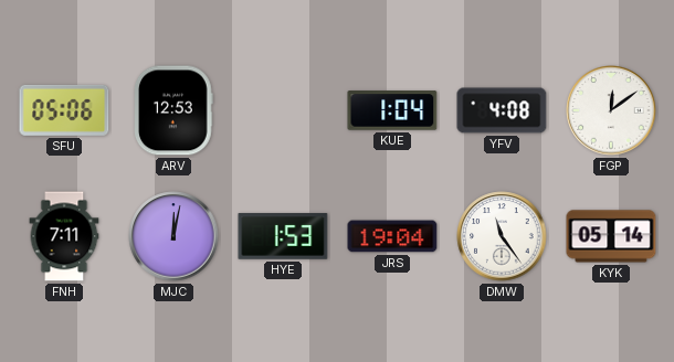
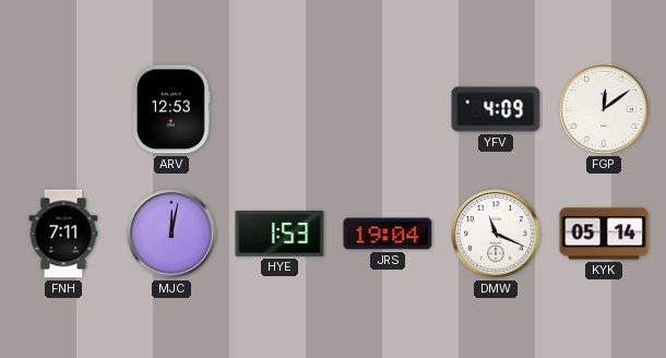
SFU: 05:06 -> none (64, 110)
KUE: 1:04 -> none (392, 110)
YFV: 4:08 -> 4:09 (496, 109)
DMW: 11:24 -> 11:19 (496, 234)
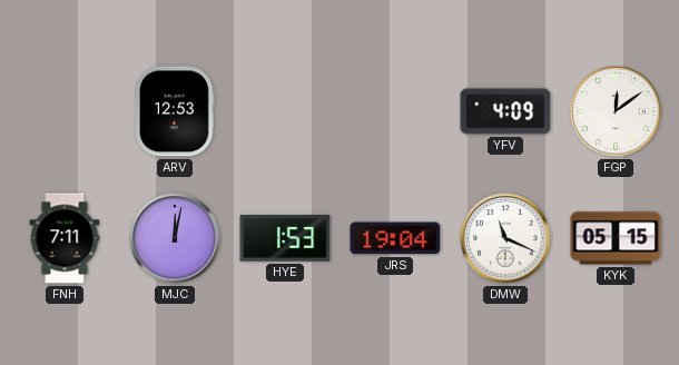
KYK: 05:14 -> 05:15 (616, 238)
